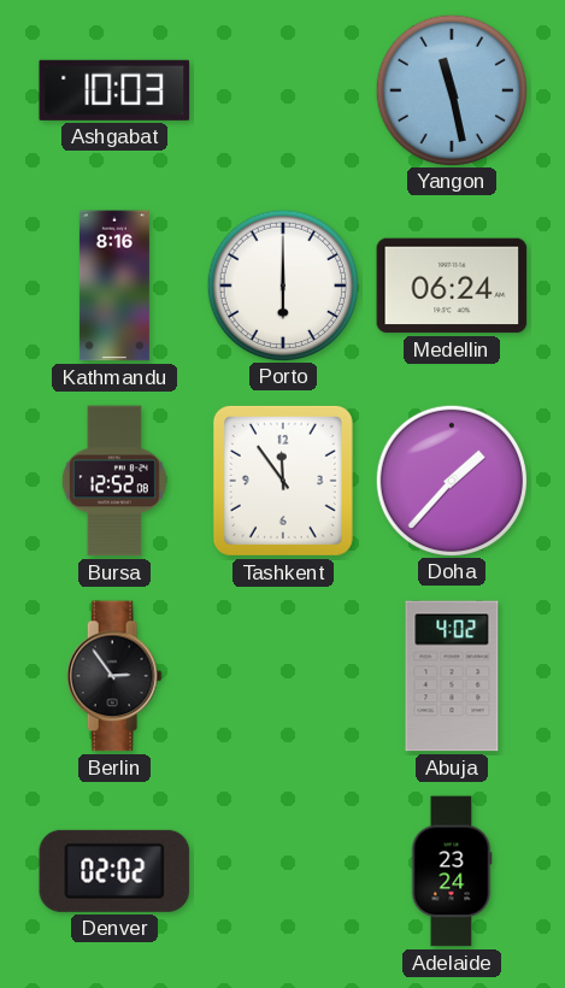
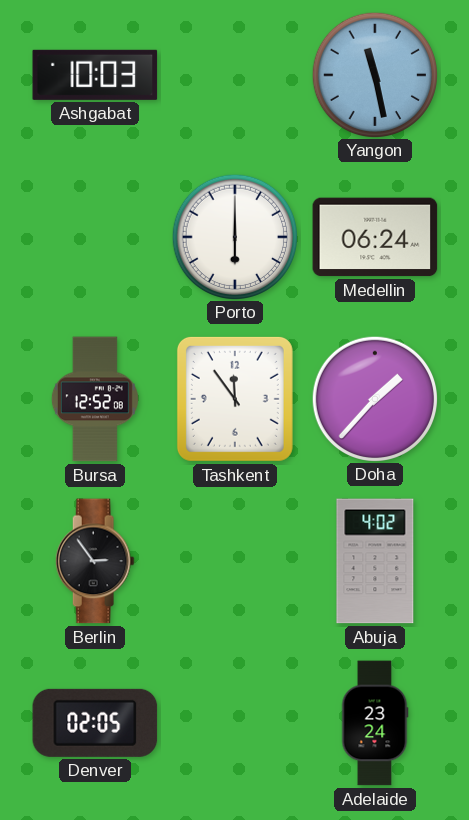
Kathmandu: 8:16 -> none (114, 286)
Denver: 02:02 -> 02:05 (95, 723)
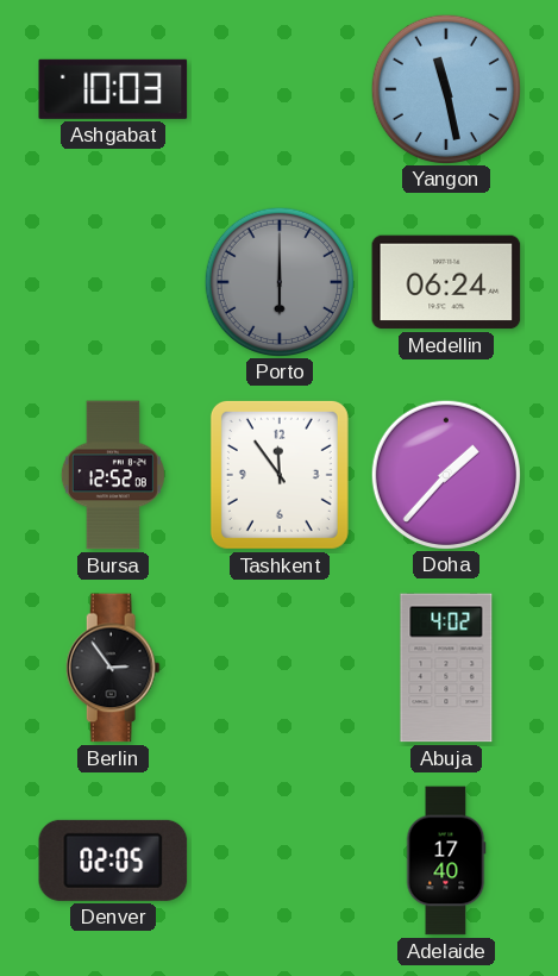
Porto dial: white -> grey (278, 281)
Adelaide: 23:24 -> 17:40 (446, 861)
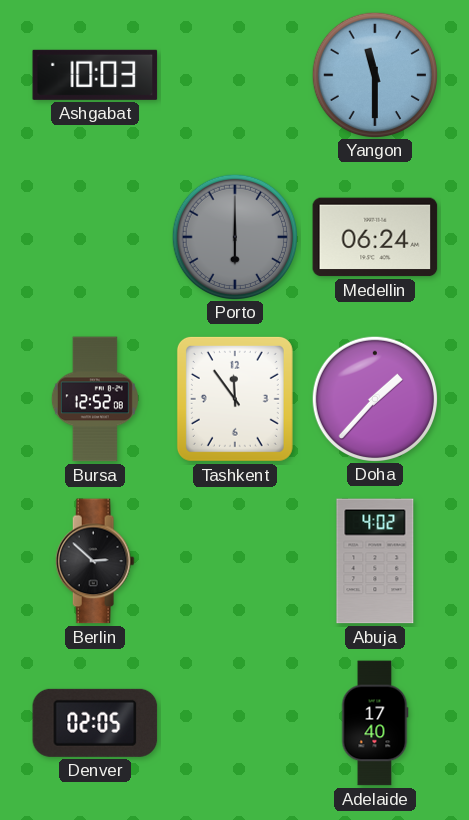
Yangon: 11:28 -> 11:30 (374, 74)
Berlin: 2:54 -> 2:52 (95, 561)
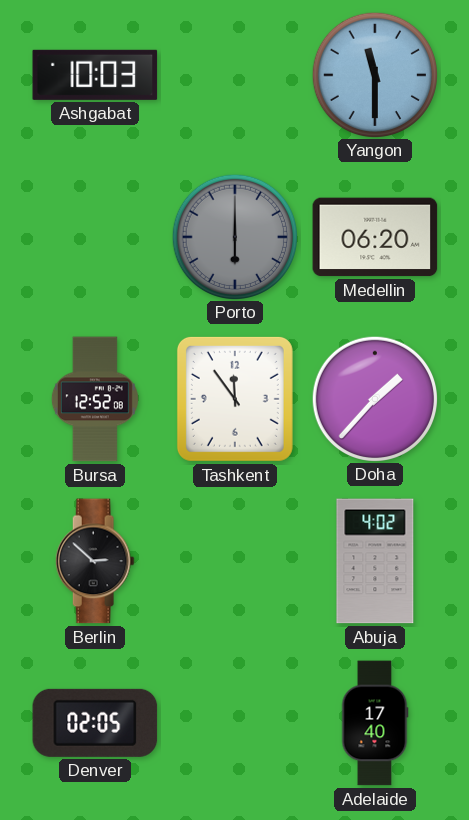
Medellin: 06:24 -> 06:20 (375, 237)
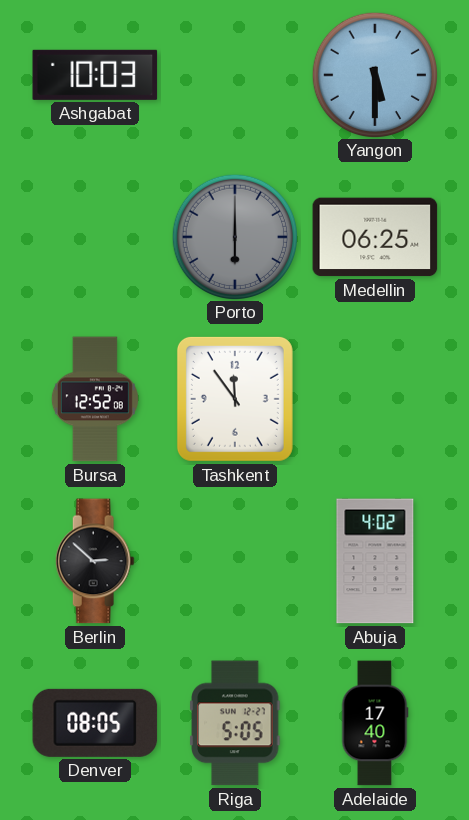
Yangon: 11:30 -> 5:30 (374, 74)
Medellin: 06:20 -> 06:25 (375, 237)
Doha: 1:37 -> none (374, 398)
Denver: 02:05 -> 08:05 (95, 723)
Riga: none -> 5:05 (235, 723)
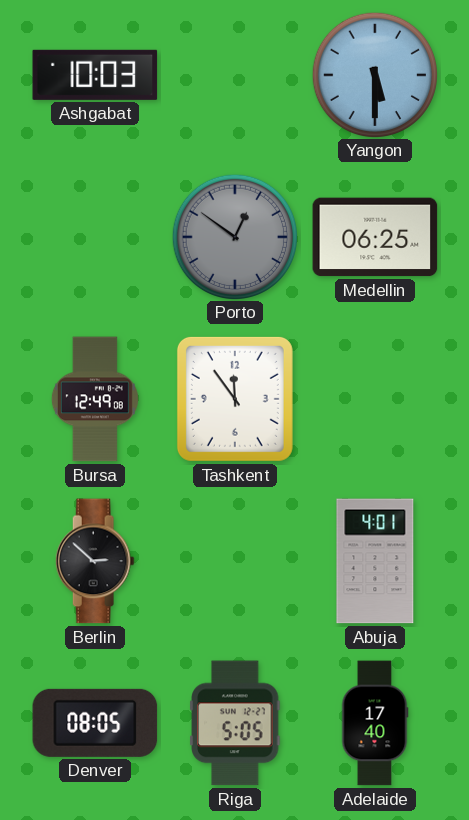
Porto: 6:00 -> 12:51 (234, 236)
Bursa: 12:52 -> 12:49 (95, 399)
Abuja: 4:02 -> 4:01 (375, 561)
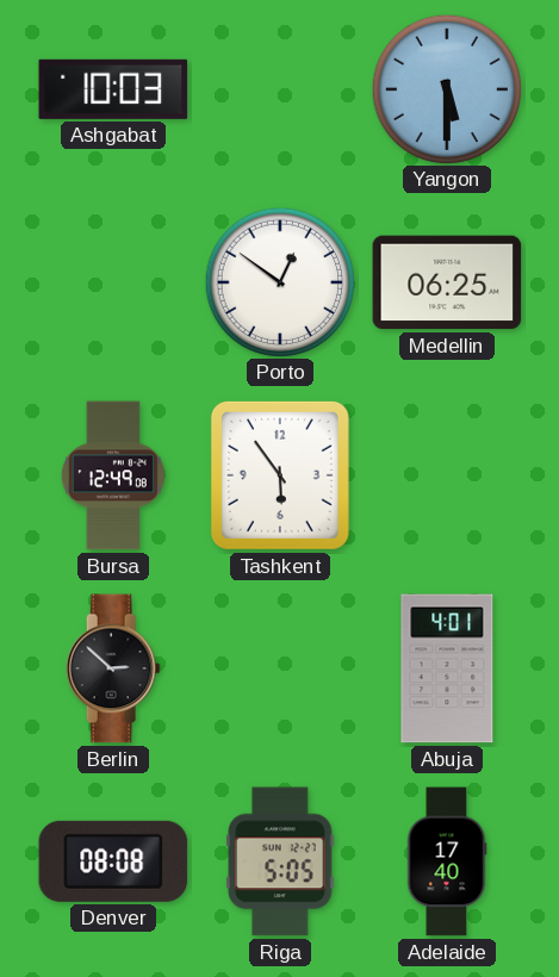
Porto dial: grey -> white (279, 281)
Tashkent: 11:54 -> 5:54 (280, 475)
Denver: 08:05 -> 08:08 (113, 861)
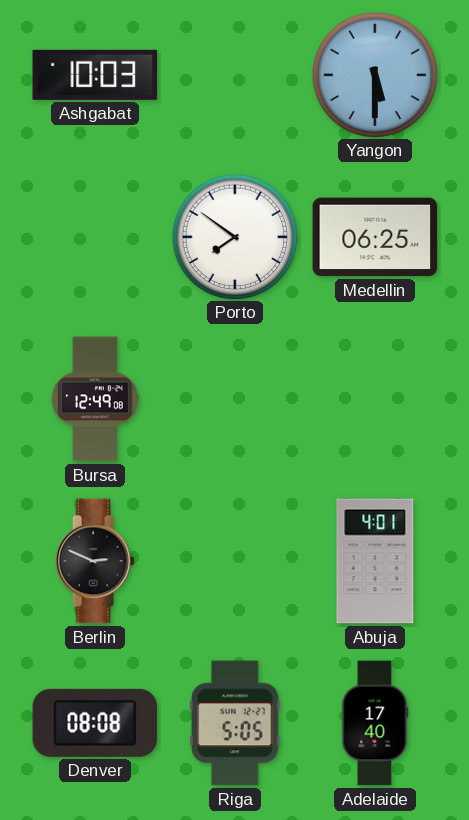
Porto: 12:51 -> 7:51 (234, 236)
Tashkent: 5:54 -> none (280, 475)
Berlin: 2:52 -> 2:49 (95, 561)
